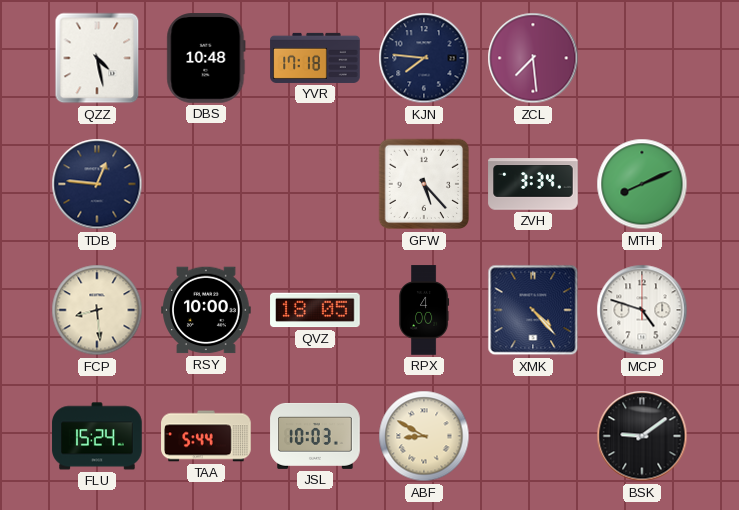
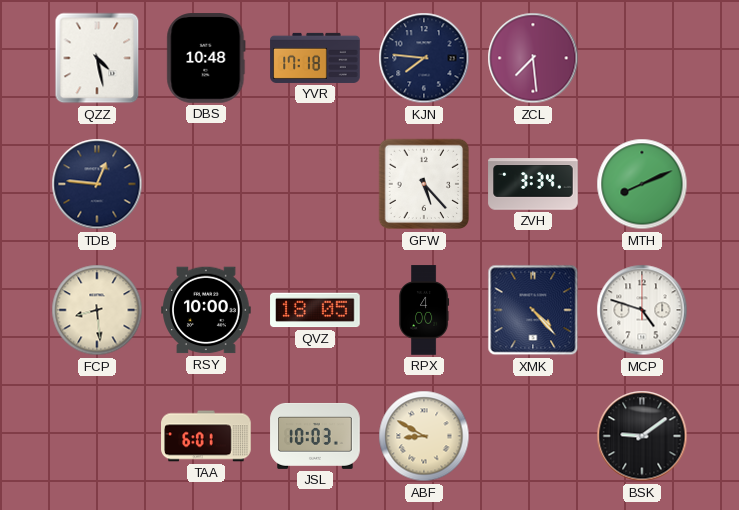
FLU: 15:24 -> none (97, 436)
TAA: 5:44 -> 6:01 (206, 436)
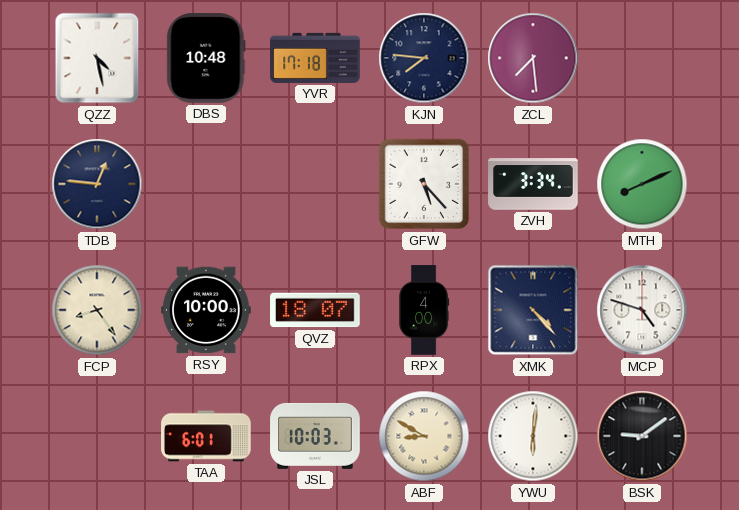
FCP: 8:29 -> 8:24 (97, 310)
QVZ: 18:05 -> 18:07 (315, 310)
YWU: none -> 6:01 (533, 436)
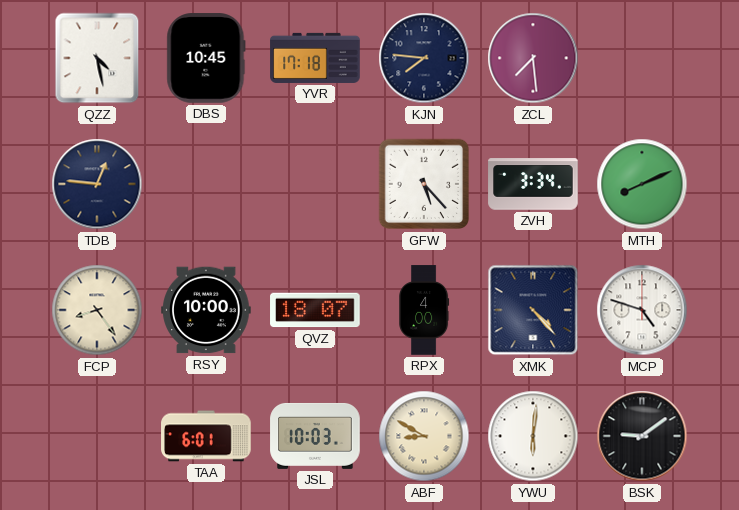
DBS: 10:48 -> 10:45 (206, 58)
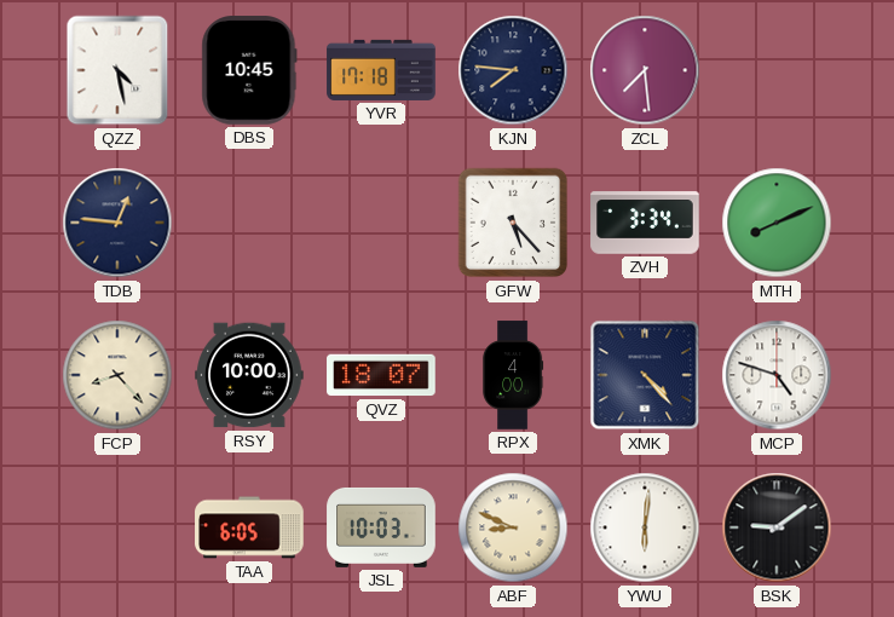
FCP: 8:24 -> 8:23 (117, 375)
TAA: 6:01 -> 6:05 (249, 527)
ABF: 8:50 -> 8:49 (513, 527)
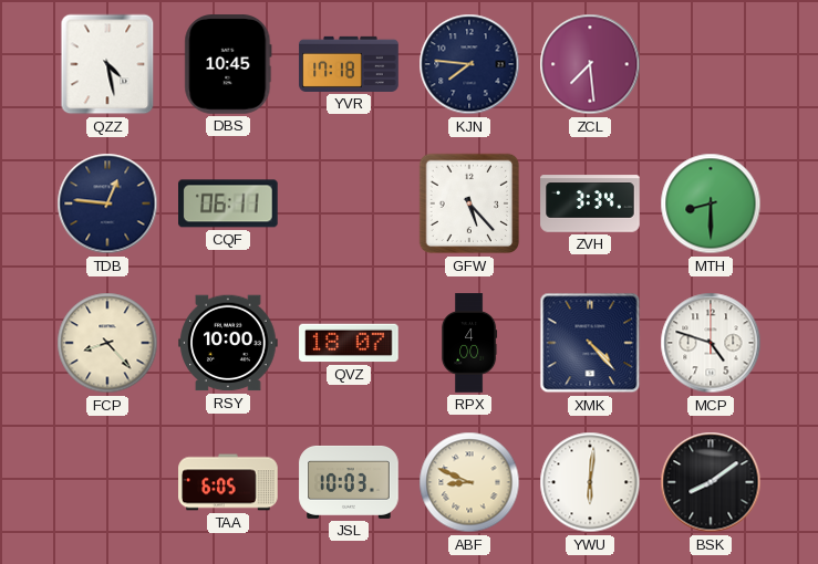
CQF: none -> 06:11 (229, 203)
MTH: 8:11 -> 8:30 (711, 203)
BSK: 9:09 -> 8:09 (711, 482)
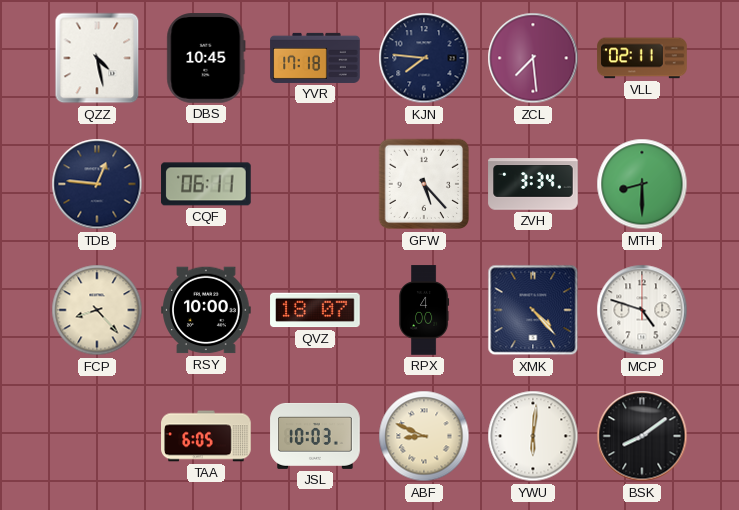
VLL: none -> 02:11 (642, 58)
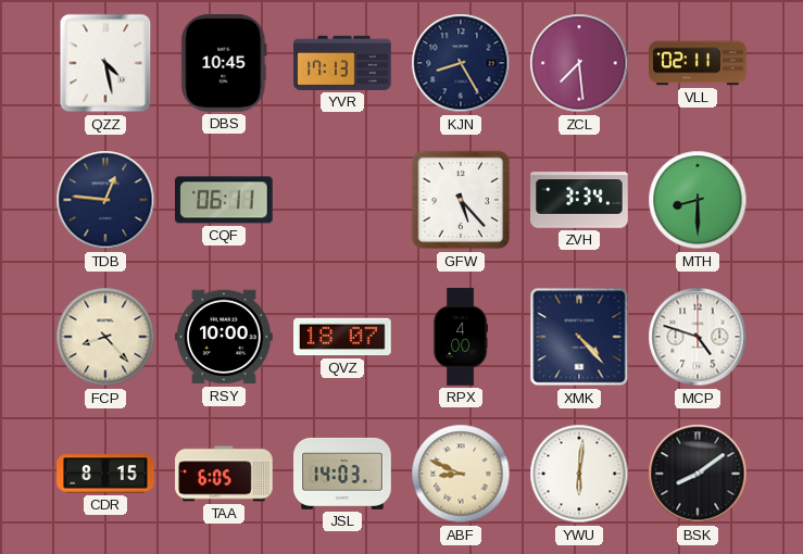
YVR: 17:18 -> 17:13 (342, 63)
KJN: 7:46 -> 8:25 (461, 63)
CDR: none -> 8:15 (105, 474)
JSL: 10:03 -> 14:03 (342, 474)
